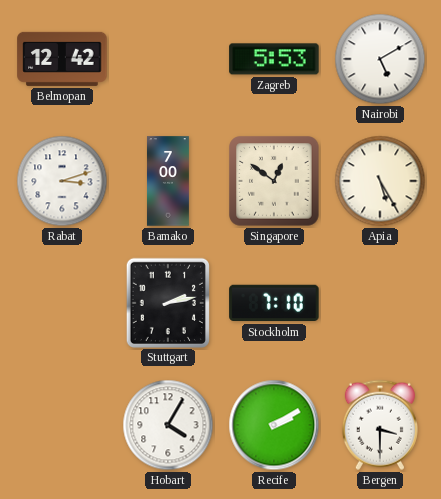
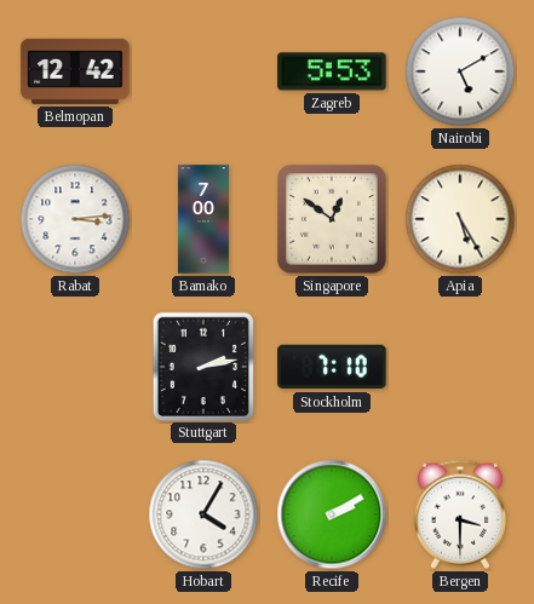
Rabat: 3:12 -> 3:14 (75, 219)
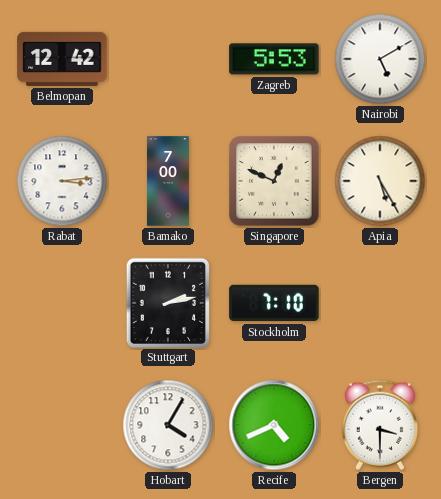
Singapore: 12:51 -> 12:49 (274, 181)
Recife: 2:10 -> 4:41 (274, 425)
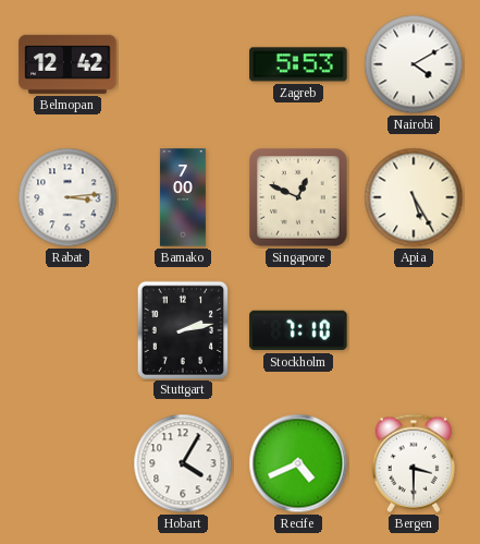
Nairobi: 5:10 -> 4:10 (414, 64)
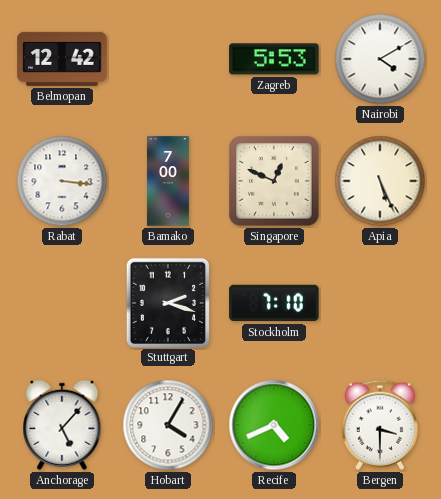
Rabat: 3:14 -> 3:16 (62, 181)
Apia: 5:25 -> 5:26 (380, 181)
Stuttgart: 2:13 -> 2:18 (168, 302)
Anchorage: none -> 5:07 (62, 425)
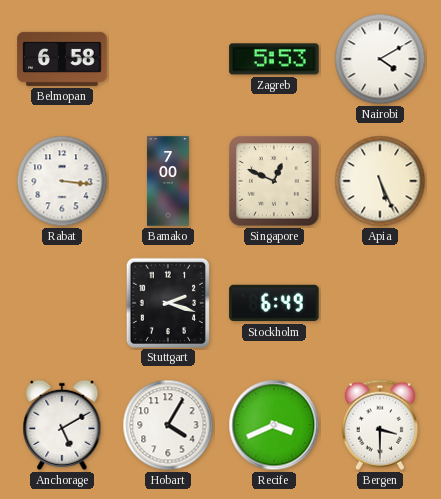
Belmopan: 12:42 -> 6:58 (62, 59)
Stockholm: 7:10 -> 6:49 (274, 303)
Anchorage: 5:07 -> 5:10 (62, 425)
Recife: 4:41 -> 3:41 (274, 425)
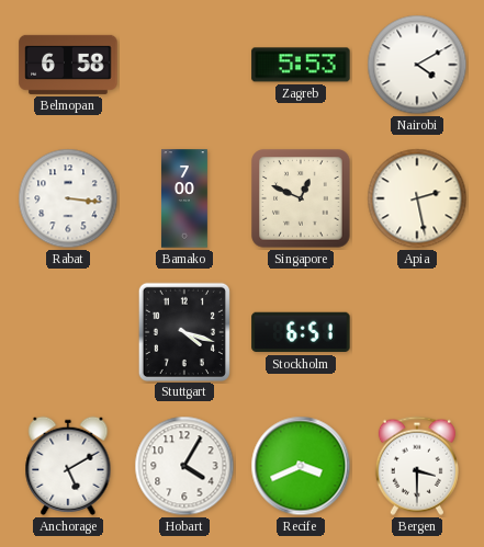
Apia: 5:26 -> 2:28 (417, 198)
Stuttgart: 2:18 -> 4:18 (184, 331)
Stockholm: 6:49 -> 6:51 (301, 332)
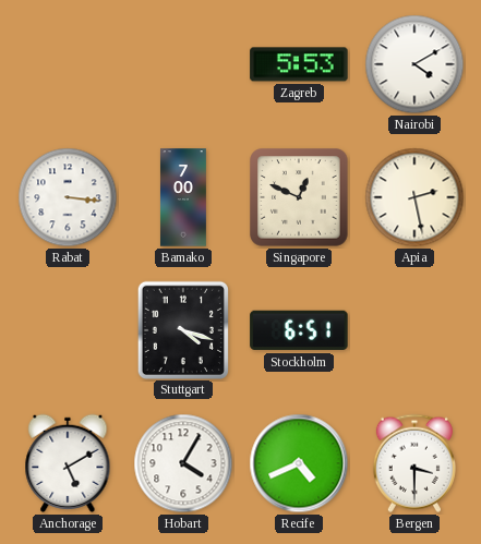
Belmopan: 6:58 -> none (68, 65)
Recife: 3:41 -> 4:41 (299, 463)
